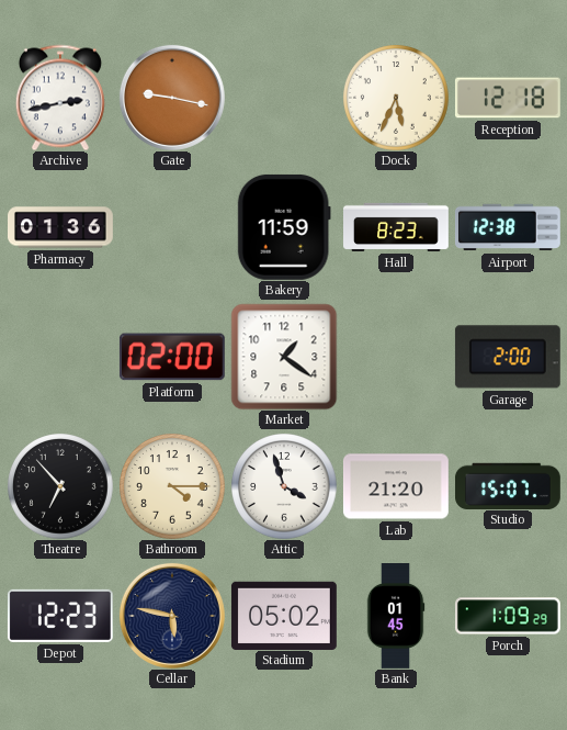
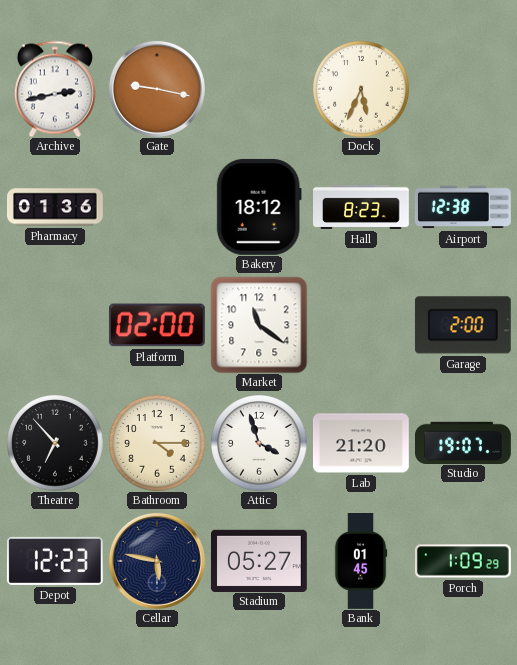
Reception: 12:18 -> none (508, 98)
Bakery: 11:59 -> 18:12 (259, 207)
Market: 1:21 -> 11:21 (259, 325)
Studio: 15:07 -> 19:07 (464, 442)
Stadium: 05:02 -> 05:27 (259, 560)
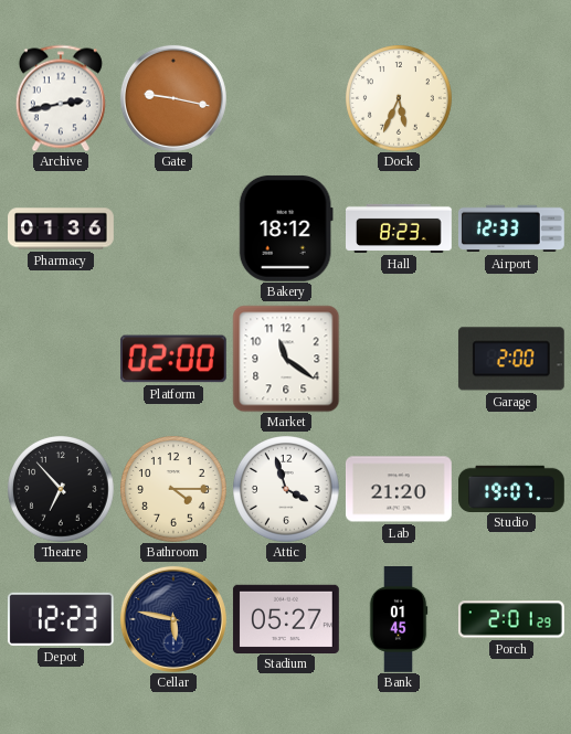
Airport: 12:38 -> 12:33 (511, 228)
Porch: 1:09 -> 2:01 (512, 619)
